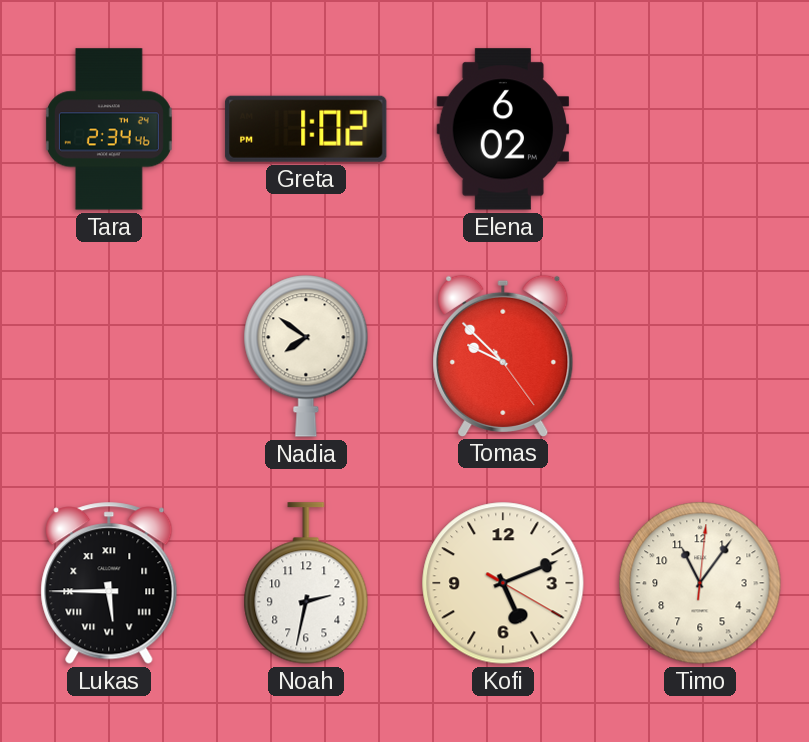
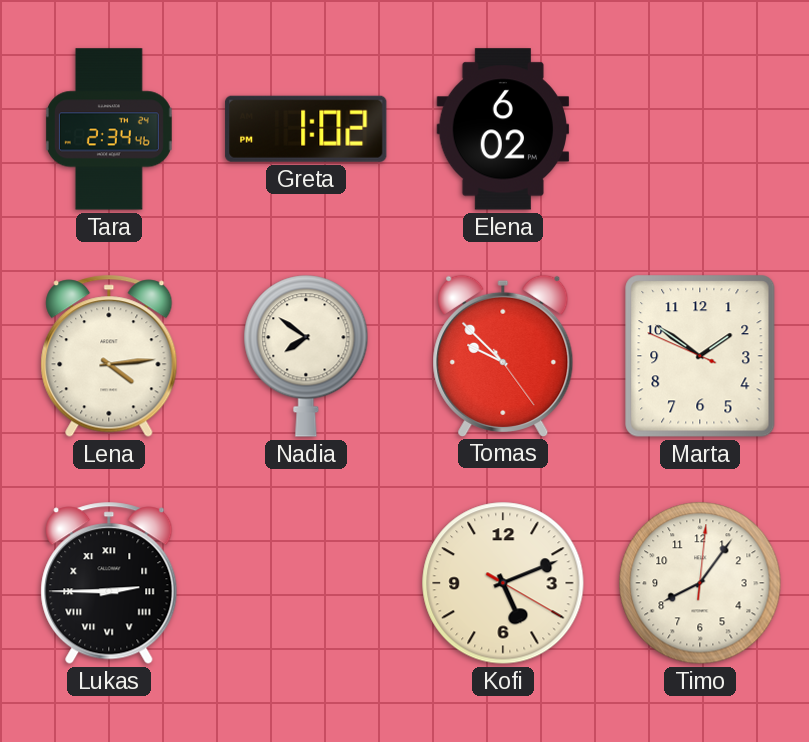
Lena: none -> 4:14 (109, 356)
Marta: none -> 1:50 (700, 356)
Lukas: 5:45 -> 2:45 (109, 583)
Noah: 2:32 -> none (306, 583)
Timo: 11:06 -> 8:06 (700, 583)
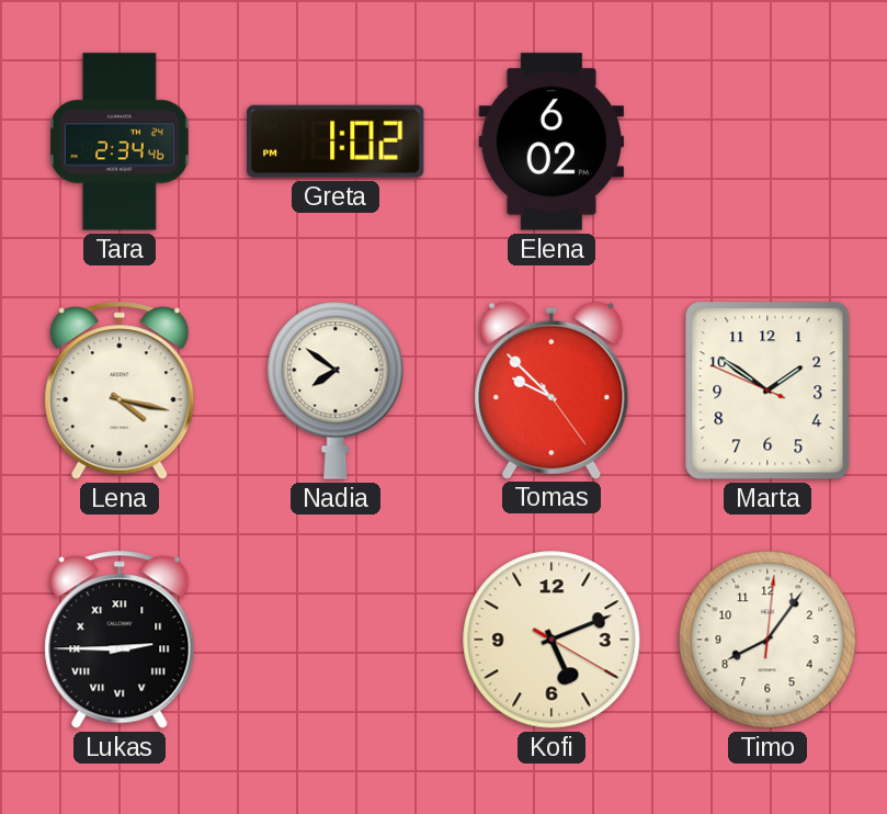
Lena: 4:14 -> 4:17 (120, 391)
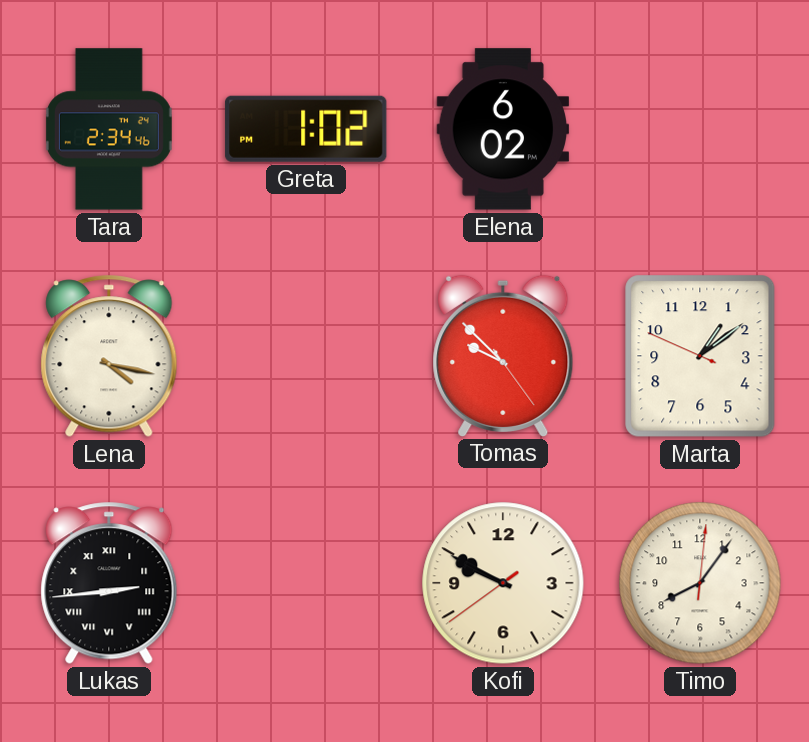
Nadia: 7:51 -> none (336, 391)
Marta: 1:50 -> 1:08 (700, 356)
Lukas: 2:45 -> 2:44 (109, 583)
Kofi: 5:11 -> 9:49 (503, 583)
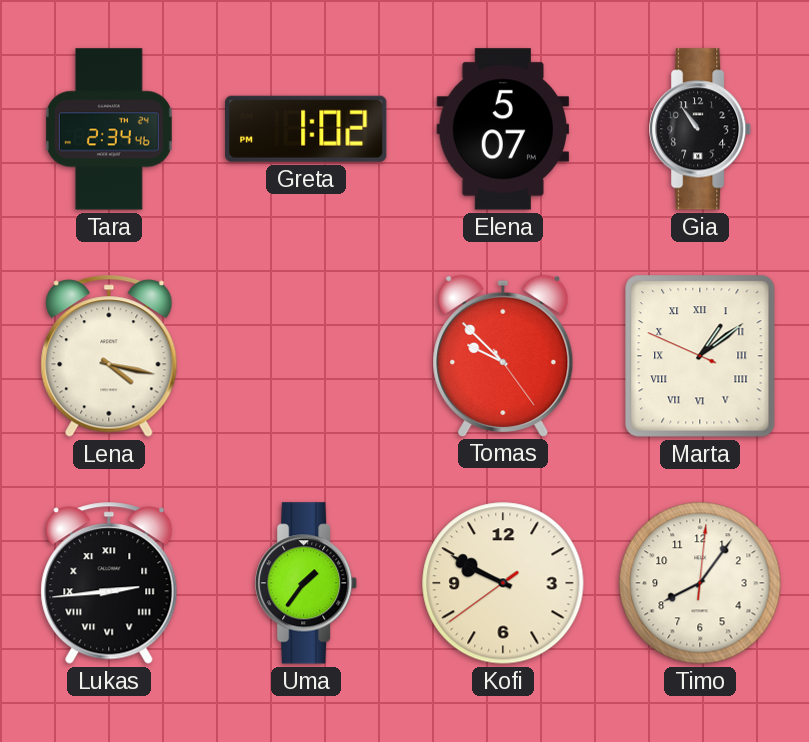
Elena: 6:02 -> 5:07 (503, 129)
Gia: none -> 10:54 (701, 129)
Marta numerals: Arabic -> Roman (700, 356)
Uma: none -> 1:36 (307, 583)
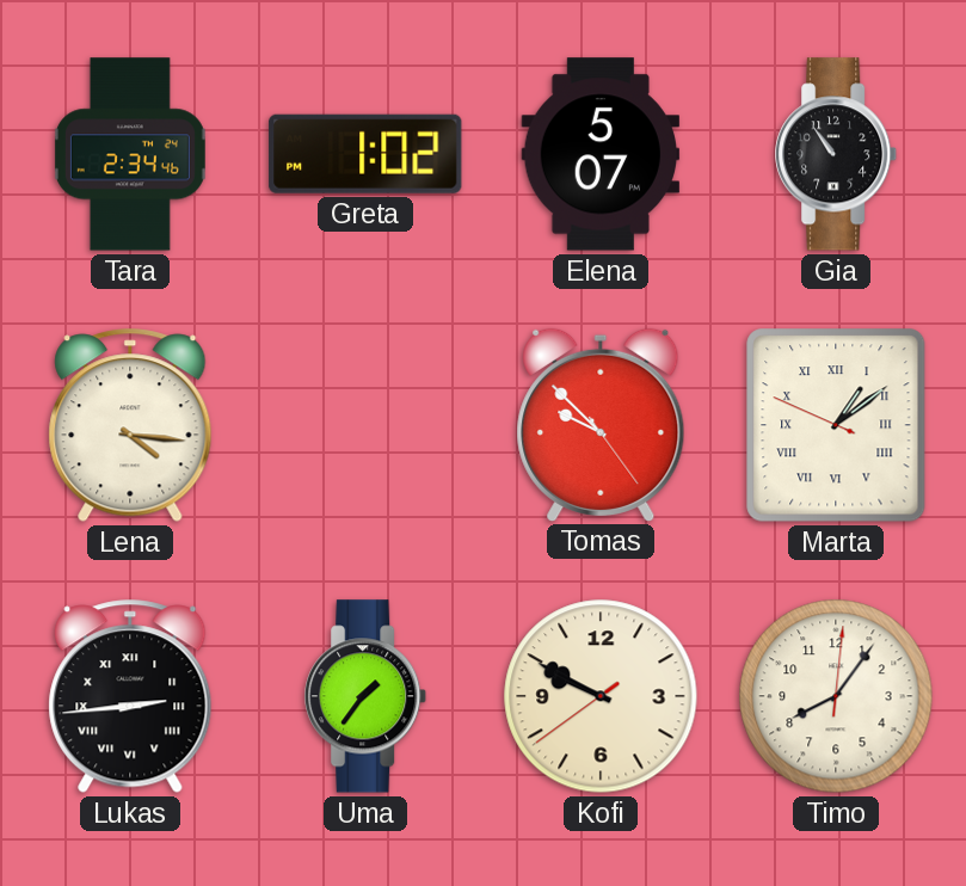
Lena: 4:17 -> 4:16 (130, 425)
